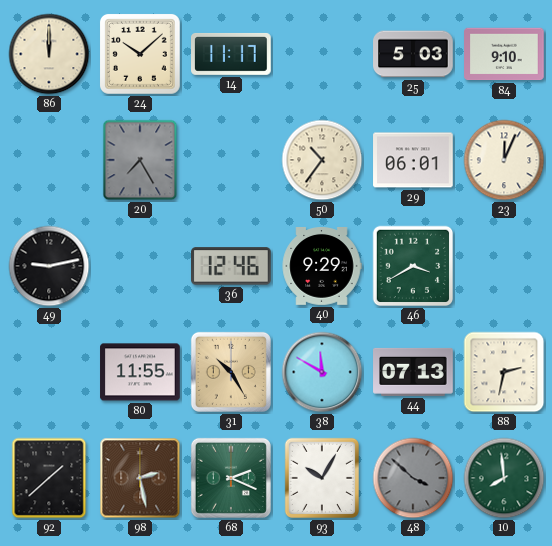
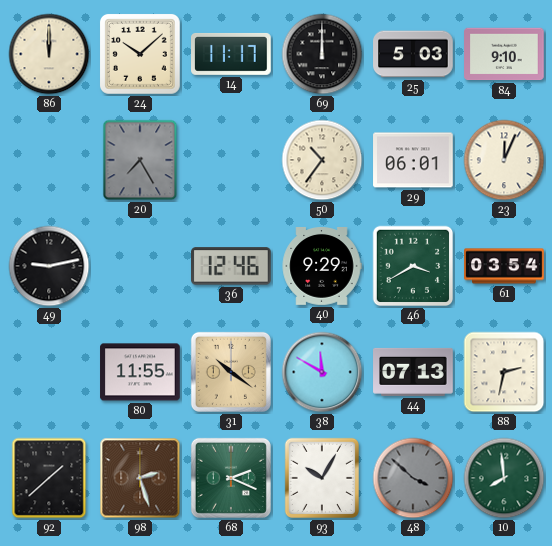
69: none -> 12:00 (322, 54)
61: none -> 03:54 (504, 266)
31: 10:25 -> 10:21 (231, 372)
98: 2:28 -> 2:27 (140, 478)
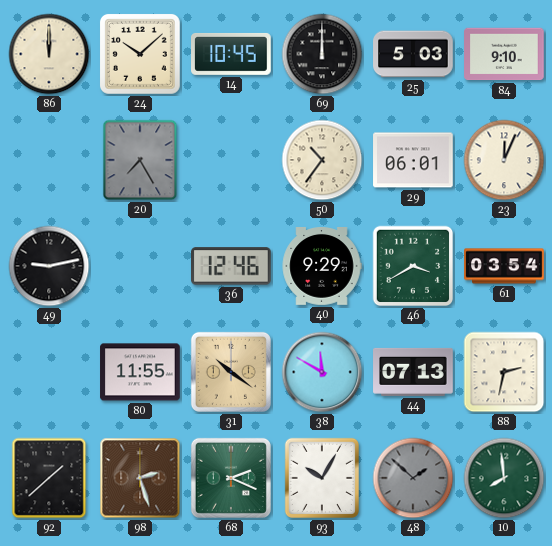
14: 11:17 -> 10:45 (231, 54)
48: 3:52 -> 1:52 (413, 478)
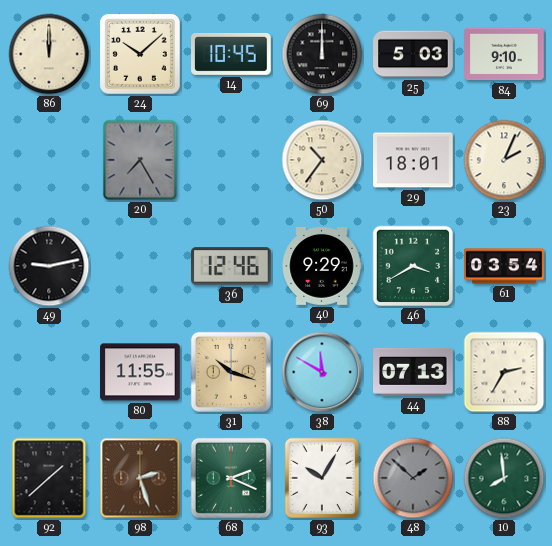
29: 06:01 -> 18:01 (413, 160)
23: 12:04 -> 2:04 (504, 160)
31: 10:21 -> 10:18 (231, 372)
88: 2:32 -> 2:35 (504, 372)
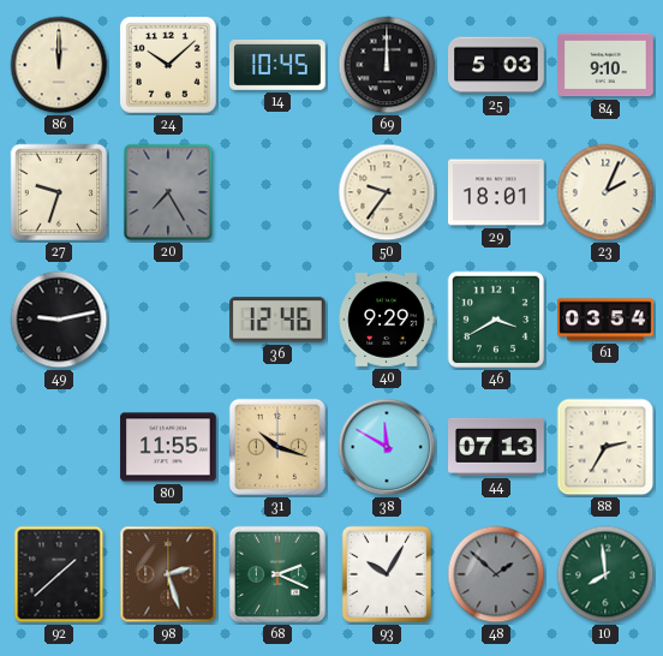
27: none -> 9:33 (59, 192)
50: 10:36 -> 9:36 (387, 192)
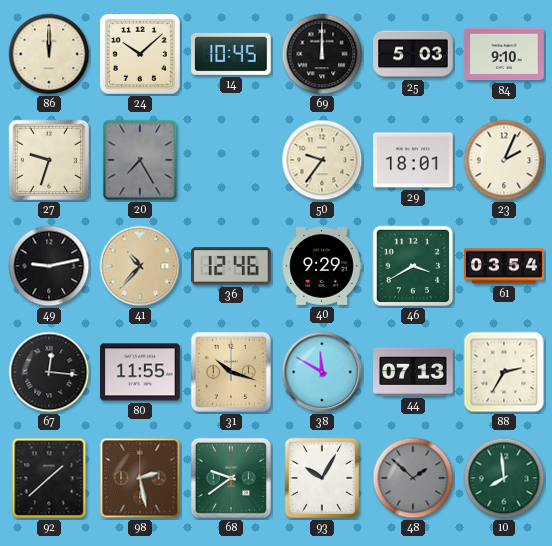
41: none -> 10:37 (140, 266)
67: none -> 12:16 (49, 372)
98: 2:27 -> 2:28 (140, 478)
68: 2:19 -> 9:39 (231, 478)
